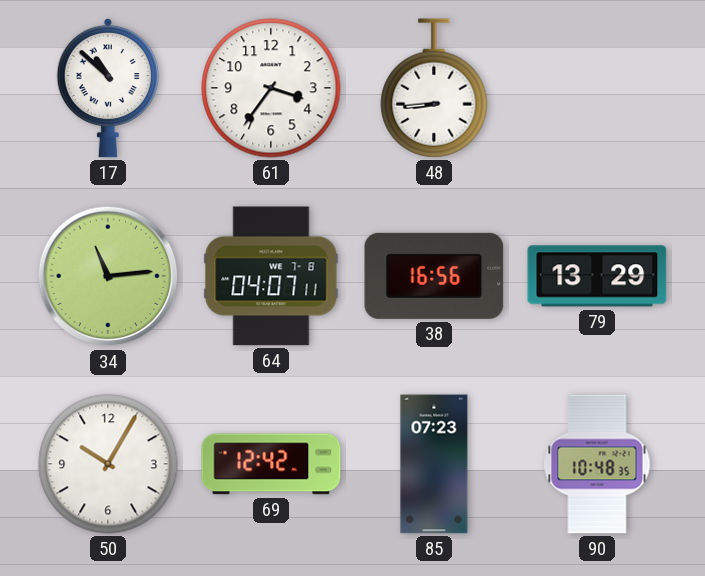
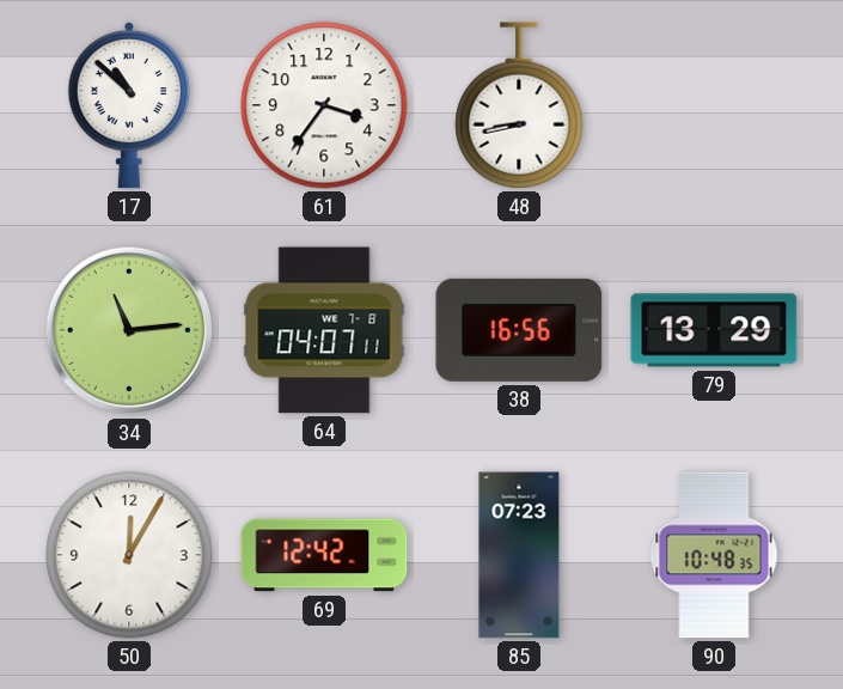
48: 8:44 -> 8:43 (519, 105)
50: 10:05 -> 12:05 (129, 555)
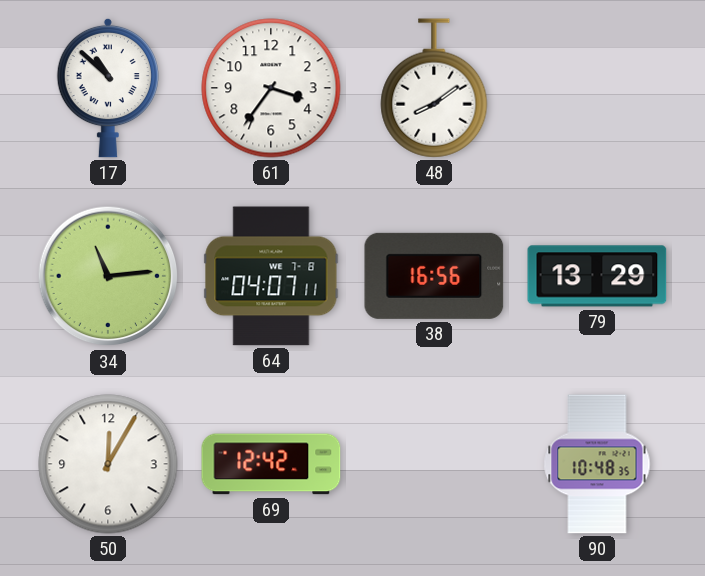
48: 8:43 -> 8:09 (434, 88)
85: 07:23 -> none (519, 555)
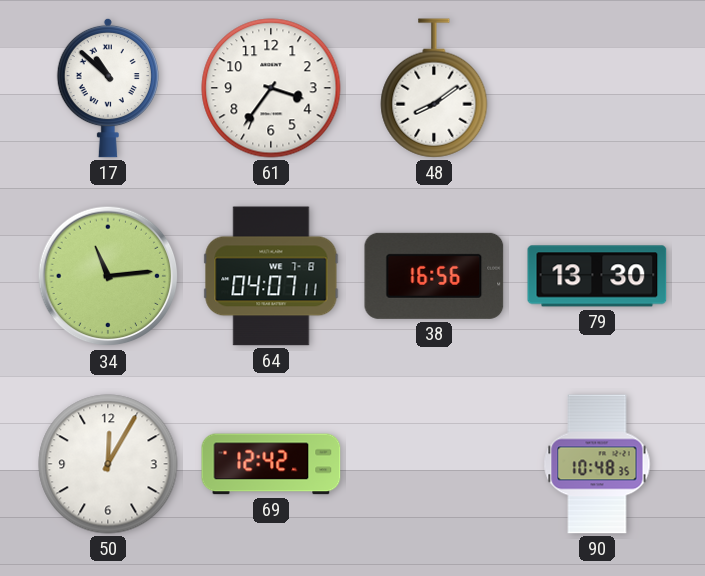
79: 13:29 -> 13:30 (597, 276)
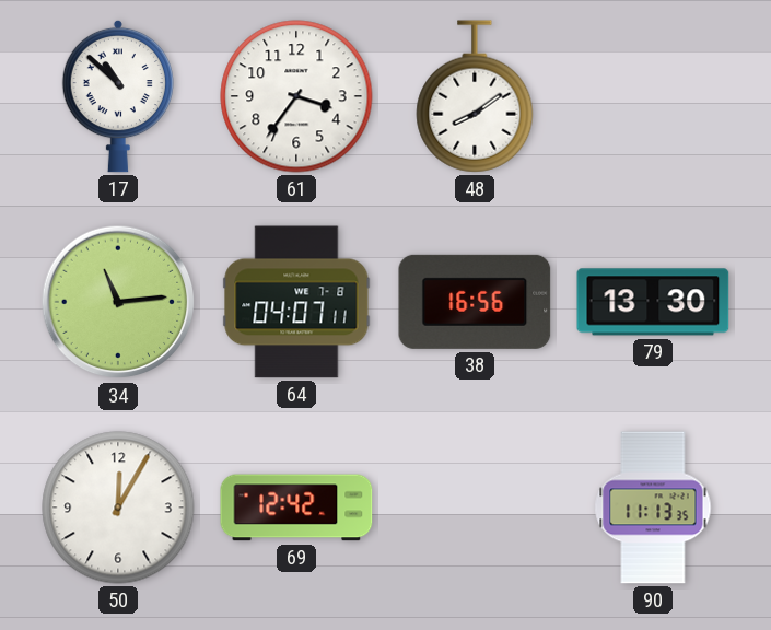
90: 10:48 -> 11:13 (653, 507)
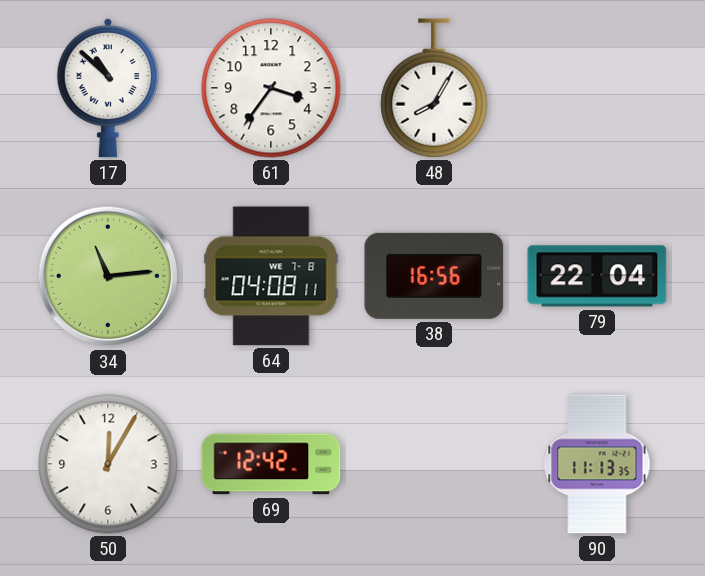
48: 8:09 -> 8:05 (434, 88)
64: 04:07 -> 04:08 (271, 276)
79: 13:30 -> 22:04 (597, 276)
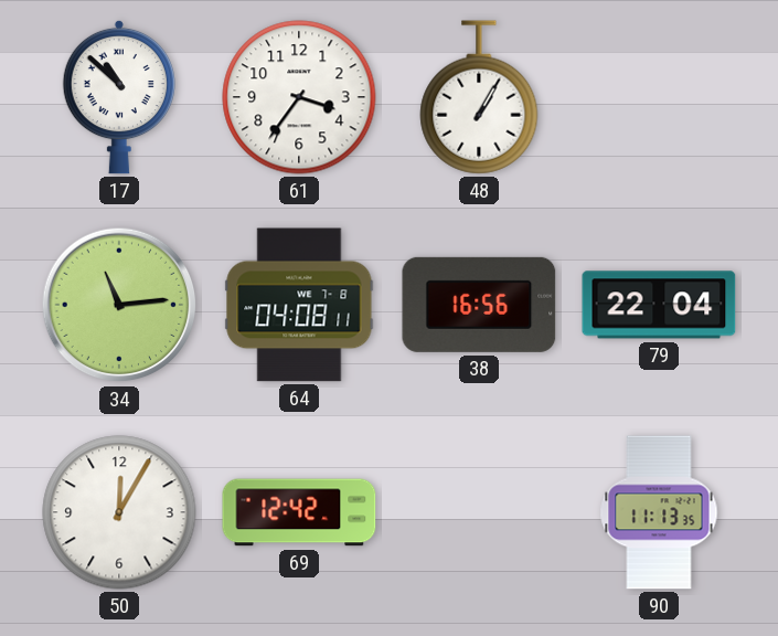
48: 8:05 -> 1:05 (479, 97)
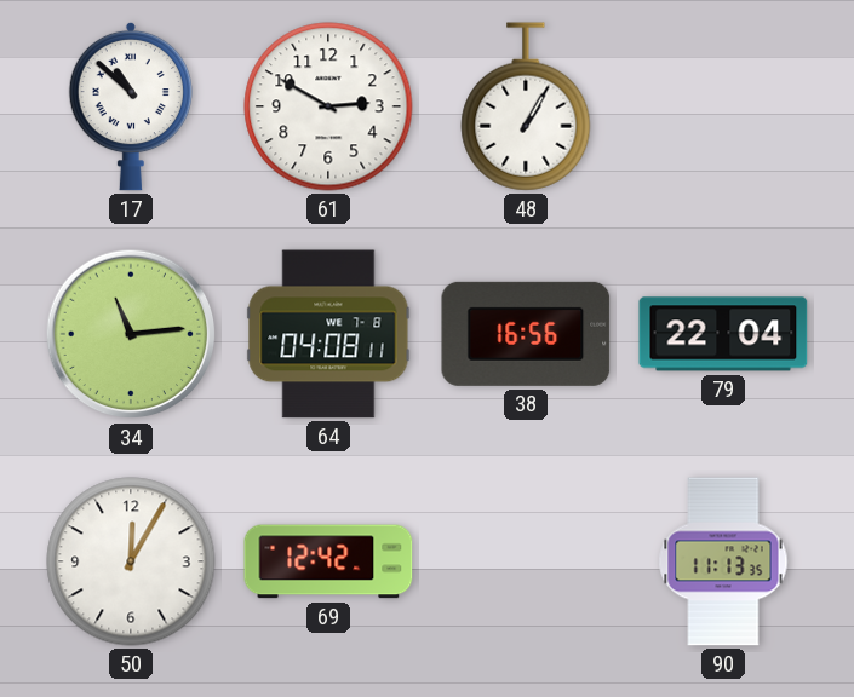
61: 3:36 -> 2:50 (328, 106)
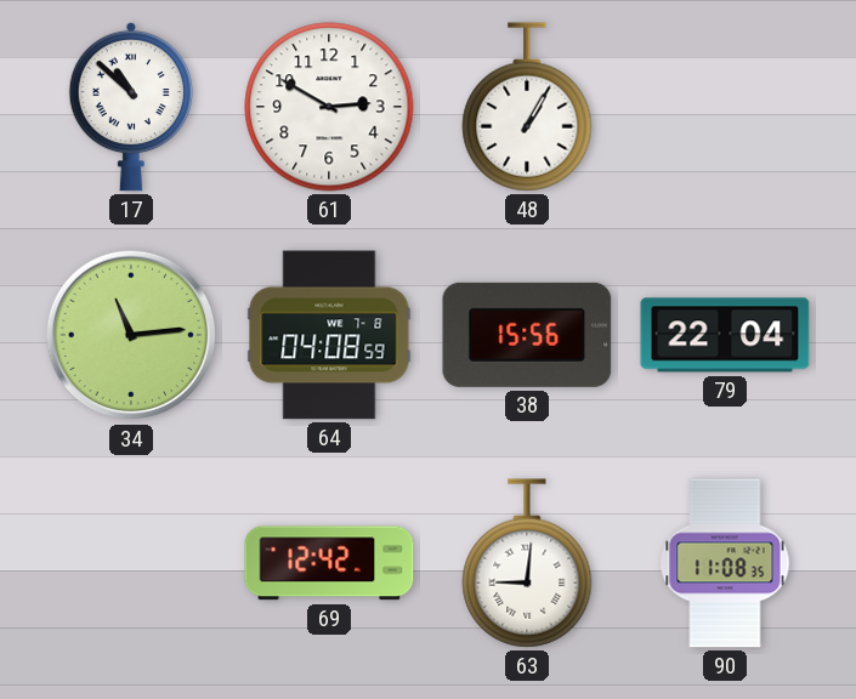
64: 04:08:11 -> 04:08:59 (329, 335)
38: 16:56 -> 15:56 (527, 335)
50: 12:05 -> none (131, 561)
63: none -> 9:01 (527, 563)
90: 11:13 -> 11:08 (725, 563)
